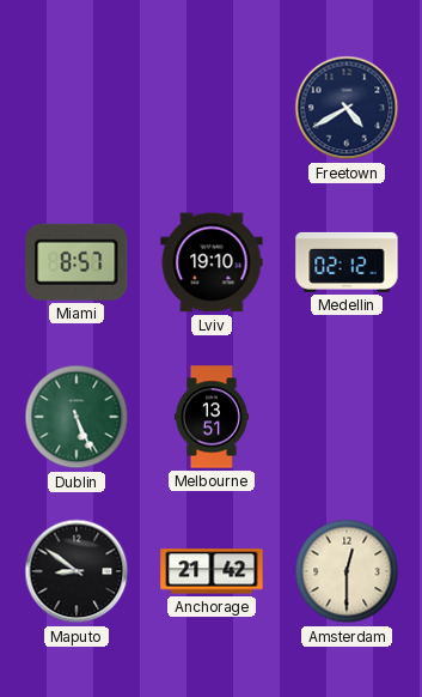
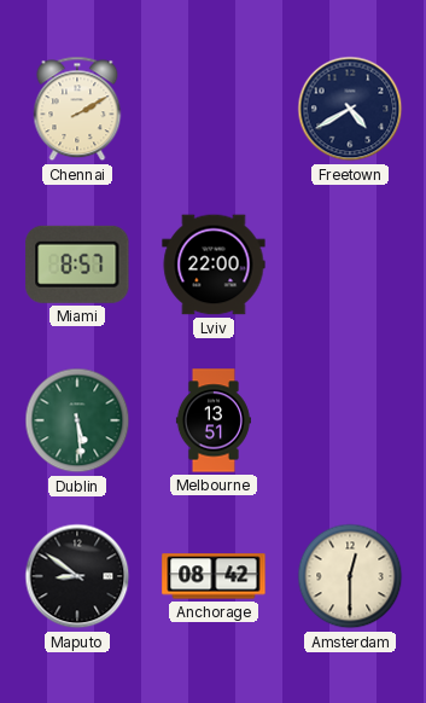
Chennai: none -> 2:10 (77, 109)
Lviv: 19:10 -> 22:00 (214, 265)
Medellin: 02:12 -> none (347, 262)
Dublin: 5:26 -> 5:29 (77, 420)
Anchorage: 21:42 -> 08:42 (214, 576)
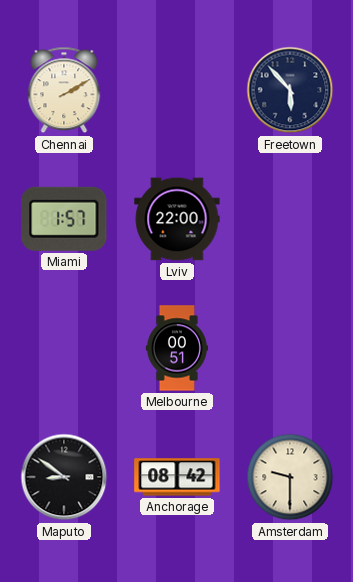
Freetown: 4:40 -> 5:53 (290, 90)
Miami: 8:57 -> 1:57 (64, 219)
Dublin: 5:29 -> none (77, 420)
Melbourne: 13:51 -> 00:51 (177, 348)
Amsterdam: 12:30 -> 9:30 (290, 477)
